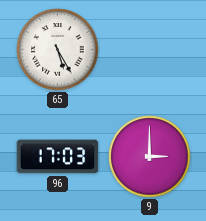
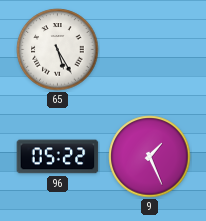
96: 17:03 -> 05:22 (58, 157)
9: 3:00 -> 1:26 (150, 157)
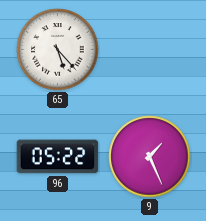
65: 5:25 -> 5:23 (58, 50)
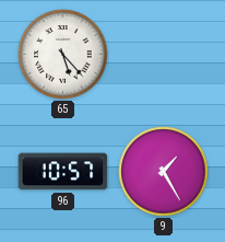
96: 05:22 -> 10:57 (63, 172)
9: 1:26 -> 1:25 (164, 172)
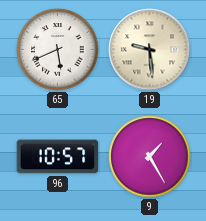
65: 5:23 -> 5:41 (58, 50)
19: none -> 9:29 (150, 50)
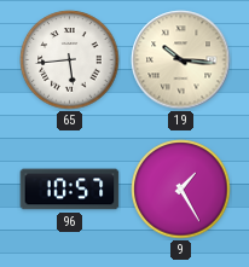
65: 5:41 -> 5:44 (70, 60)
19: 9:29 -> 10:16 (181, 60)
